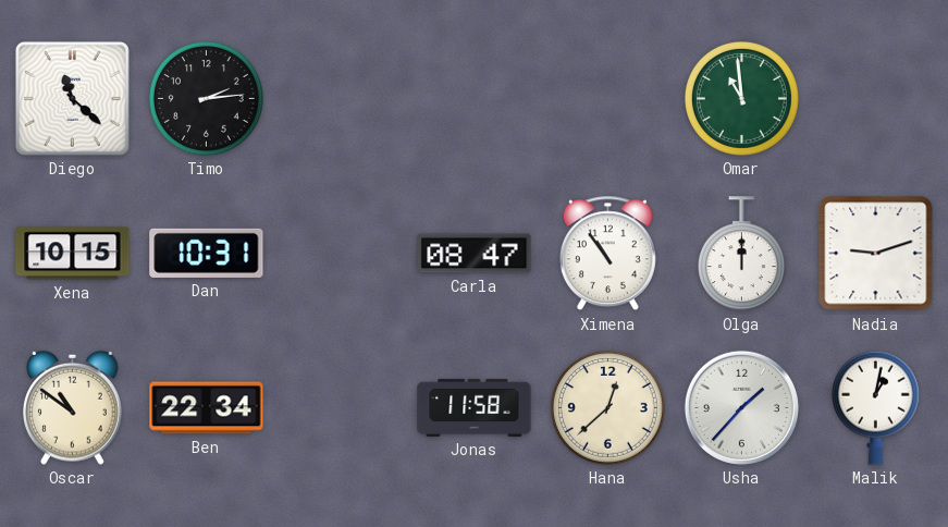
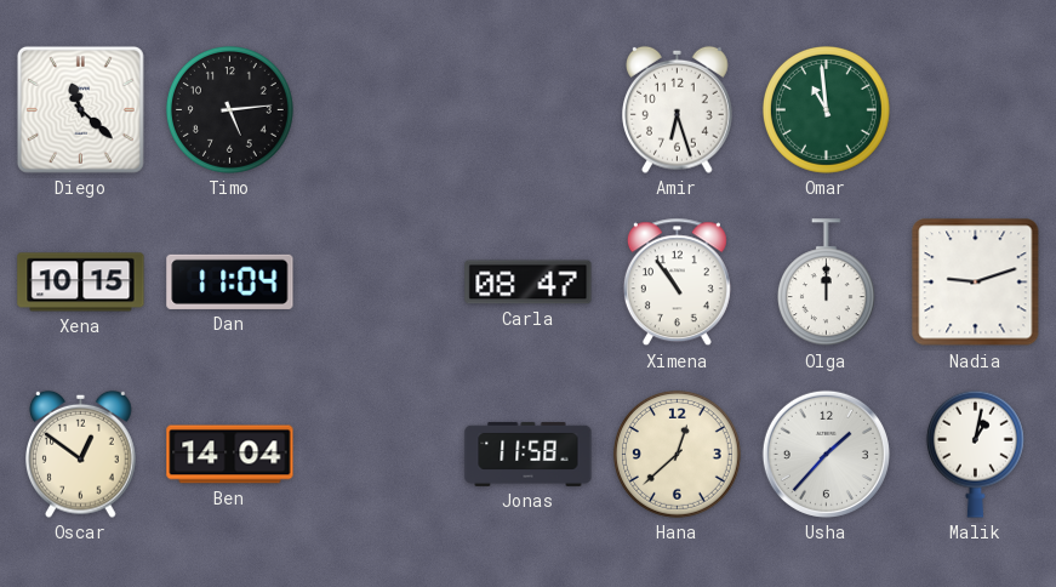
Timo: 2:14 -> 5:14 (229, 109)
Amir: none -> 6:27 (678, 109)
Dan: 10:31 -> 11:04 (230, 281)
Oscar: 10:51 -> 12:51 (81, 454)
Ben: 22:34 -> 14:04 (230, 455)
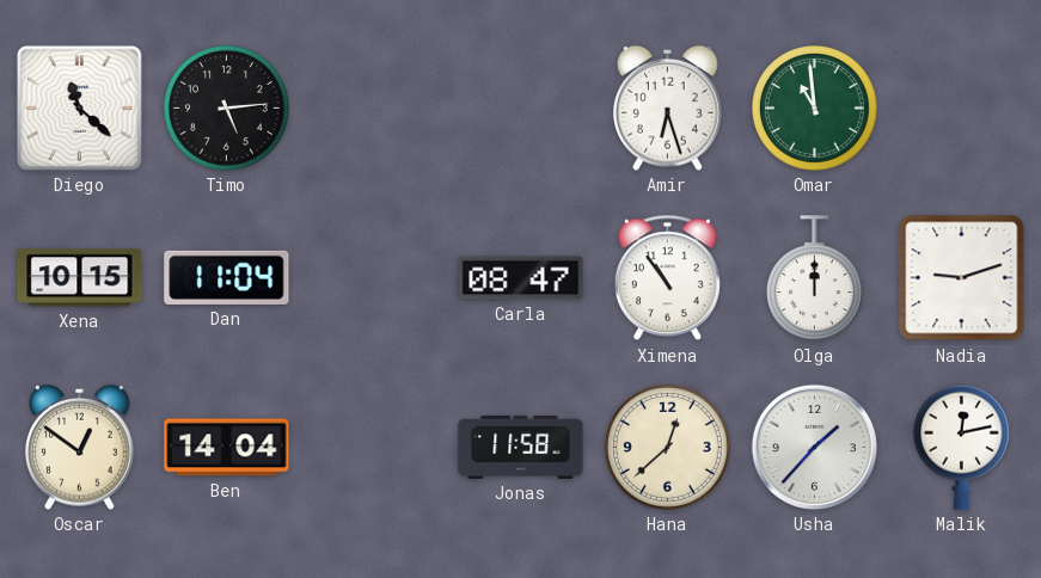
Malik: 1:02 -> 12:13 (961, 447)
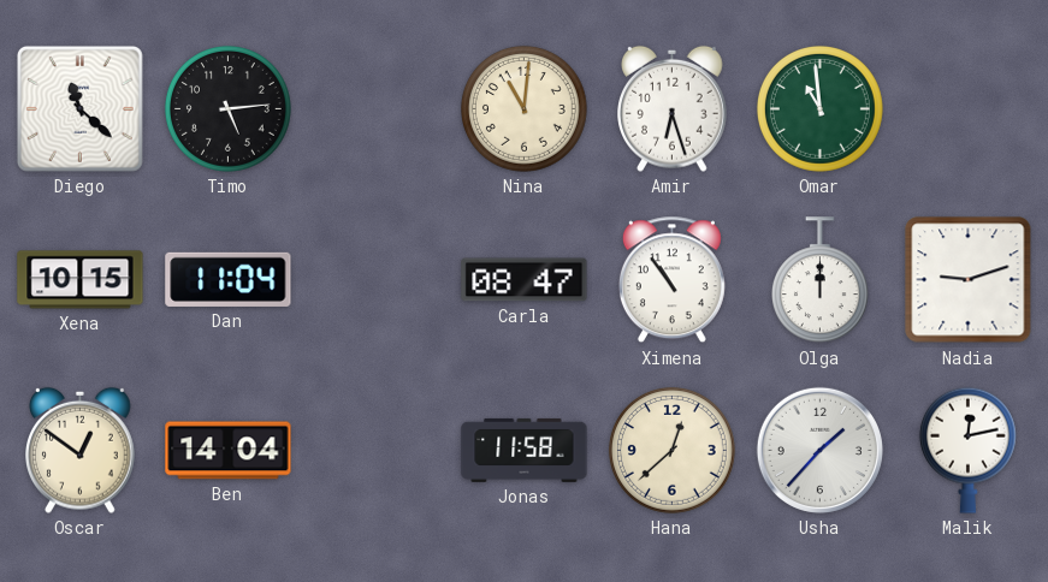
Nina: none -> 11:01 (523, 108)
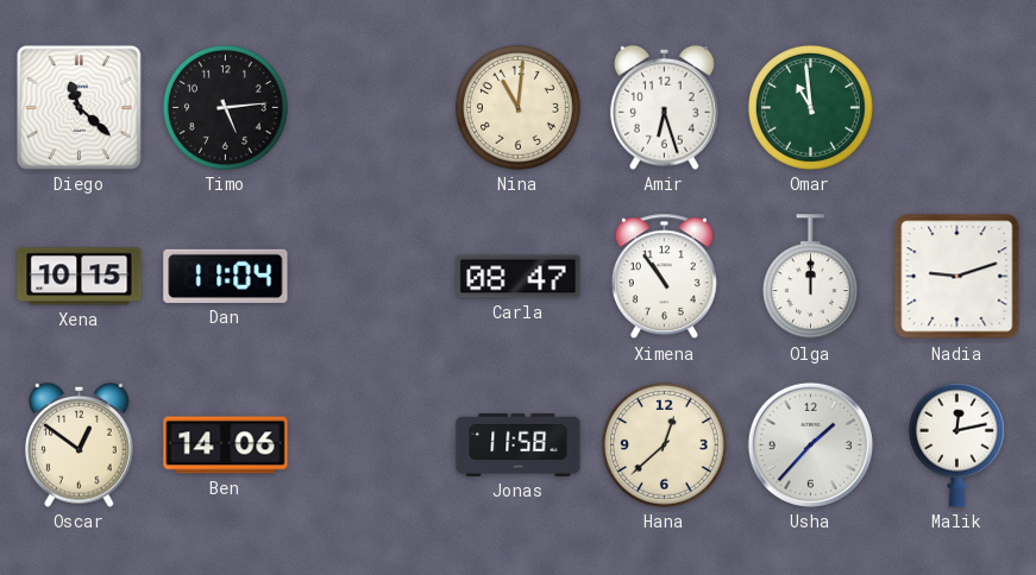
Ben: 14:04 -> 14:06 (226, 446)
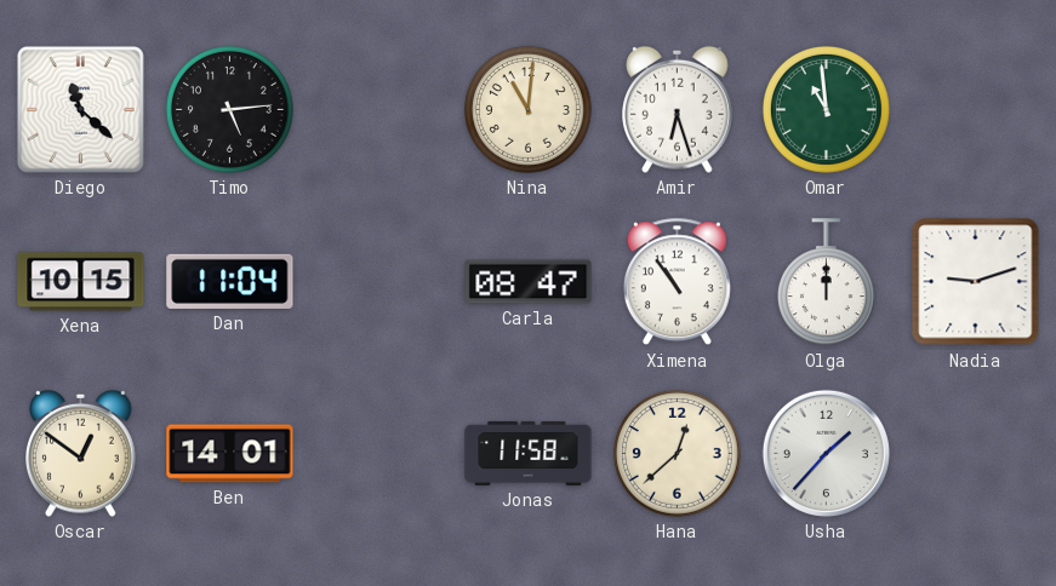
Ben: 14:06 -> 14:01 (230, 454)
Malik: 12:13 -> none (956, 444)
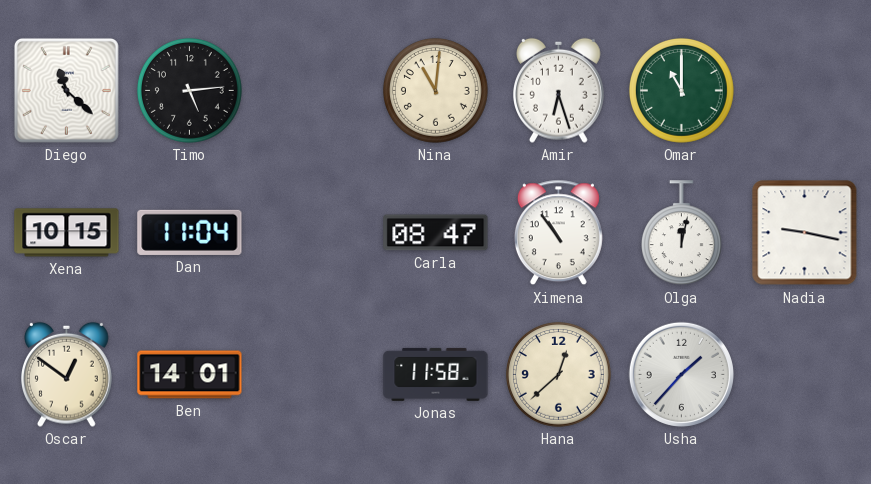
Omar: 10:59 -> 11:00 (681, 90)
Olga: 12:00 -> 12:02 (681, 233)
Nadia: 9:12 -> 9:17 (805, 233)
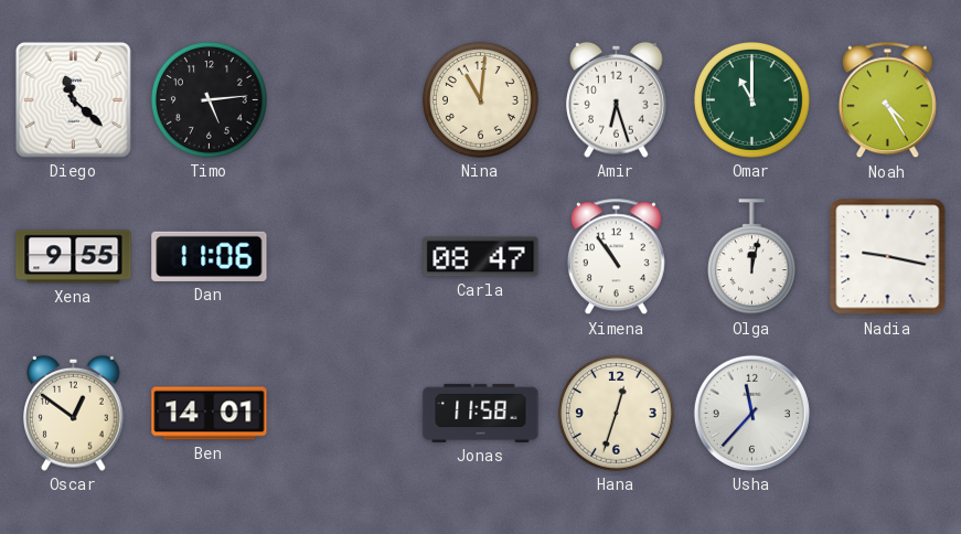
Noah: none -> 4:25 (887, 100)
Xena: 10:15 -> 9:55 (74, 257)
Dan: 11:04 -> 11:06 (210, 256)
Hana: 12:38 -> 12:33 (616, 413)
Usha: 1:37 -> 11:37 (751, 413)
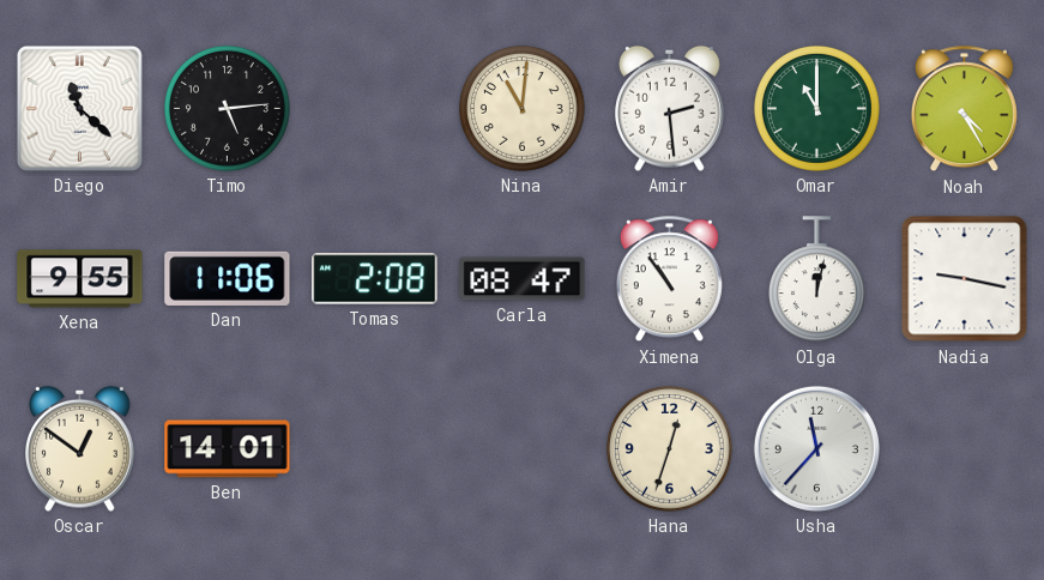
Amir: 6:27 -> 2:29 (670, 108)
Tomas: none -> 2:08 (375, 279)
Jonas: 11:58 -> none (481, 413)
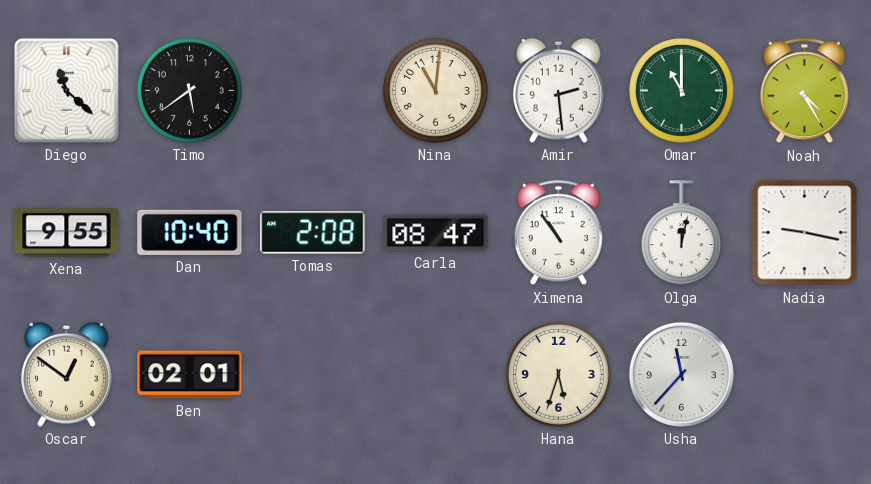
Timo: 5:14 -> 5:39 (189, 90)
Dan: 11:06 -> 10:40 (190, 232)
Ben: 14:01 -> 02:01 (190, 375)
Hana: 12:33 -> 5:33 (558, 374)
